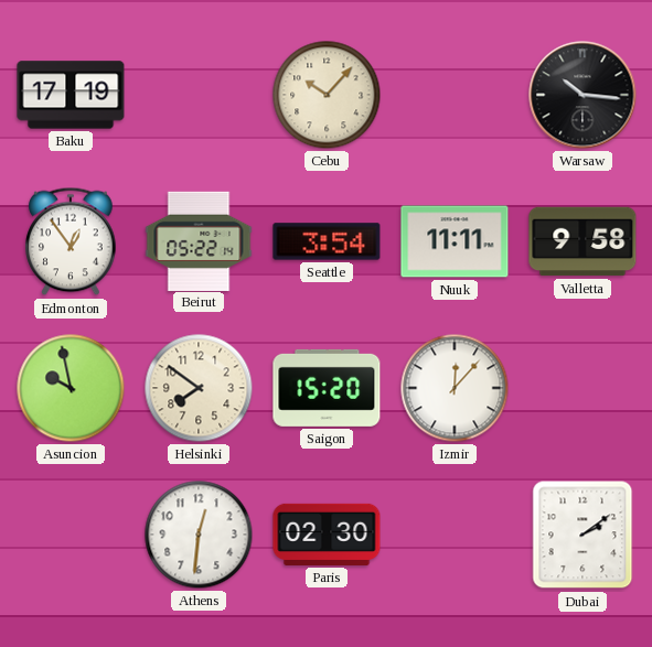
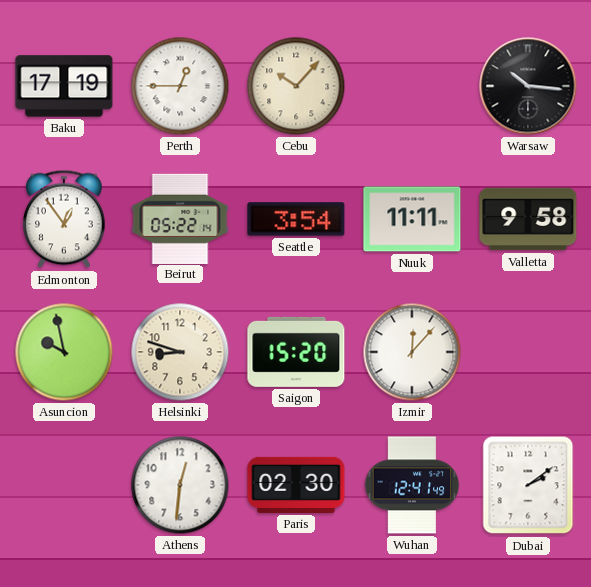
Perth: none -> 12:45 (180, 86)
Helsinki: 7:51 -> 8:48 (180, 352)
Wuhan: none -> 12:41 (412, 485)
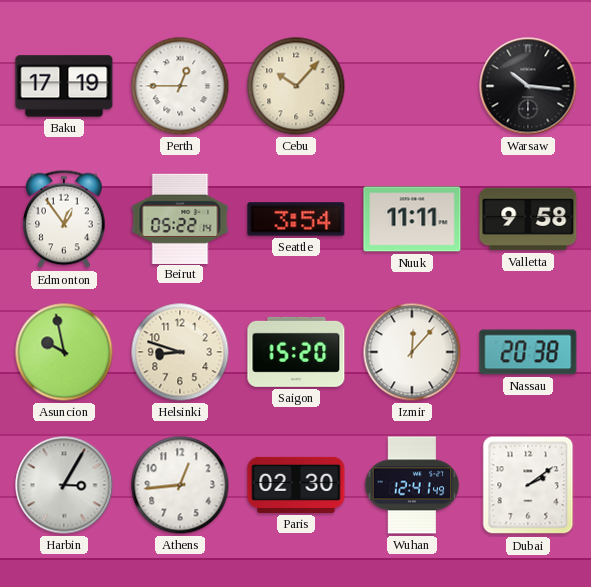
Nassau: none -> 20:38 (528, 352)
Harbin: none -> 3:05 (64, 485)
Athens: 12:31 -> 12:44 (180, 485)
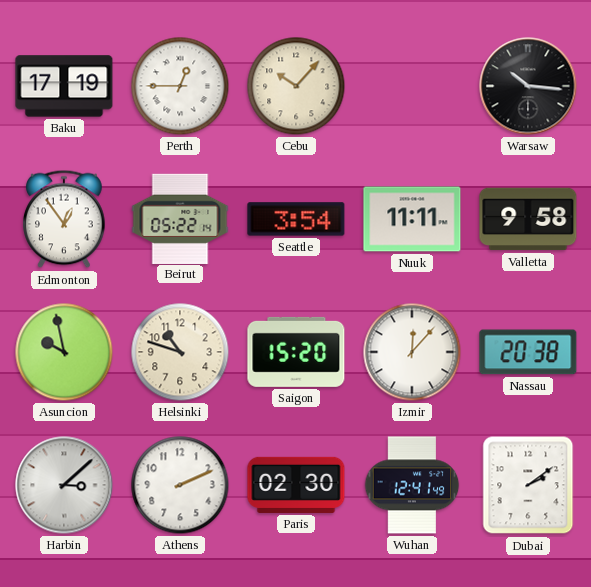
Helsinki: 8:48 -> 10:48 (180, 352)
Harbin: 3:05 -> 3:08 (64, 485)
Athens: 12:44 -> 2:11 (180, 485)
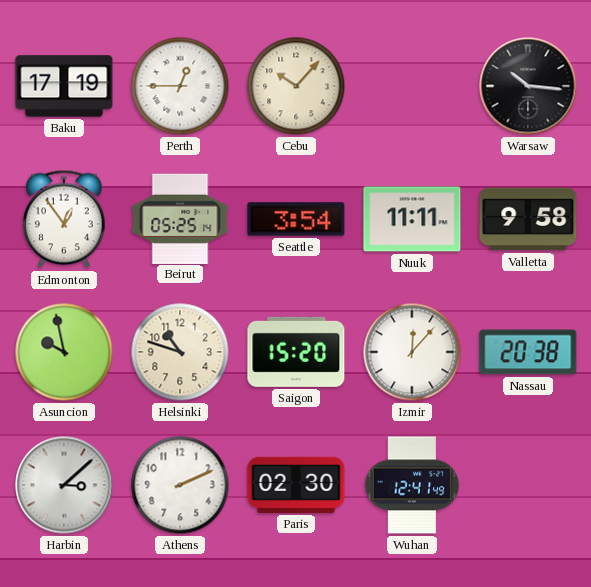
Beirut: 05:22 -> 05:25 (180, 218)
Dubai: 2:09 -> none (528, 485)
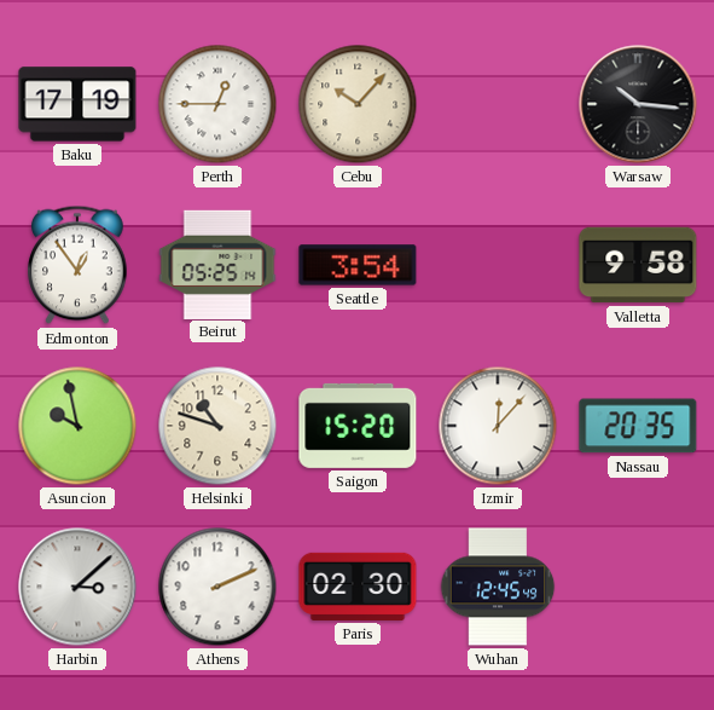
Nuuk: 11:11 -> none (412, 219)
Nassau: 20:38 -> 20:35 (638, 426)
Wuhan: 12:41 -> 12:45 (498, 587)
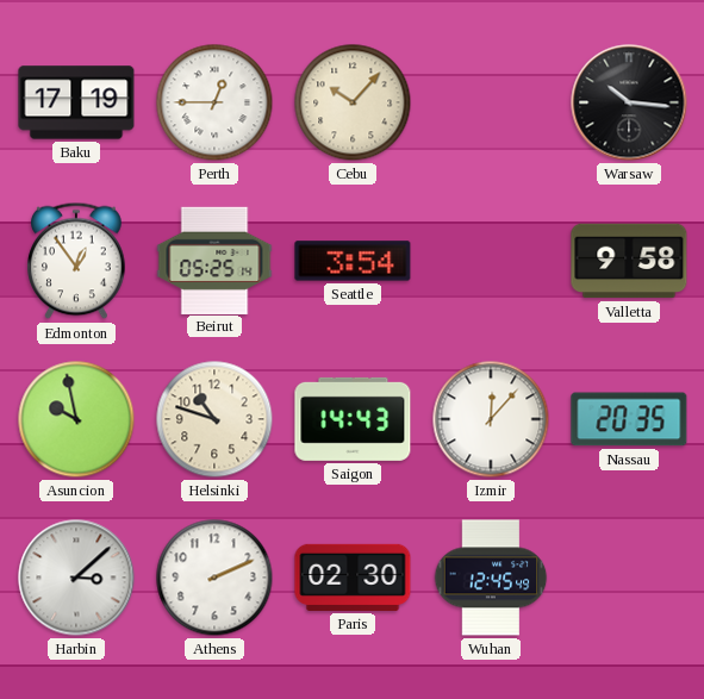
Saigon: 15:20 -> 14:43 (353, 419)
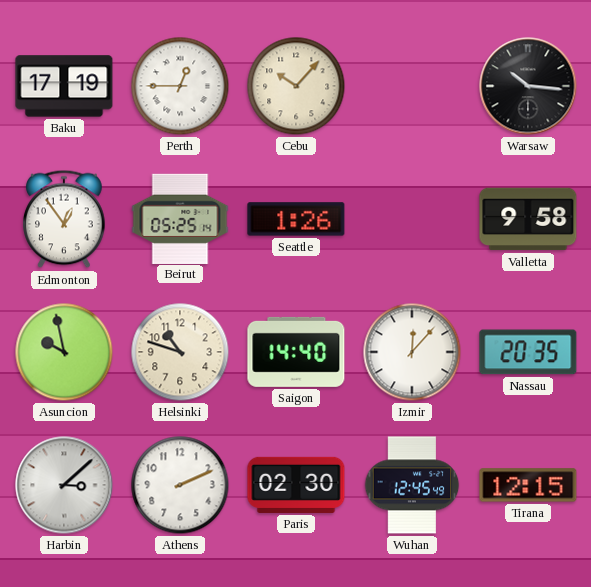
Seattle: 3:54 -> 1:26 (296, 219)
Saigon: 14:43 -> 14:40 (296, 352)
Tirana: none -> 12:15 (528, 485)
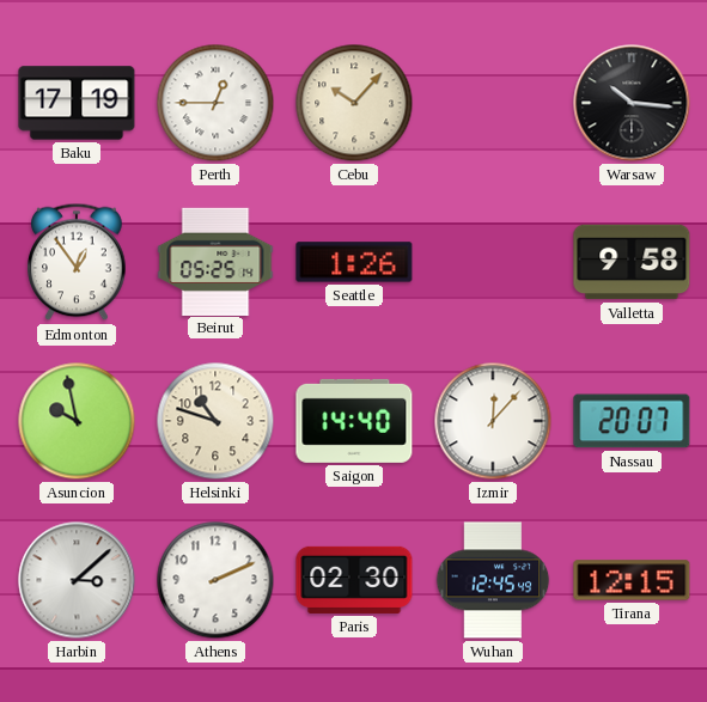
Nassau: 20:35 -> 20:07 (632, 421)
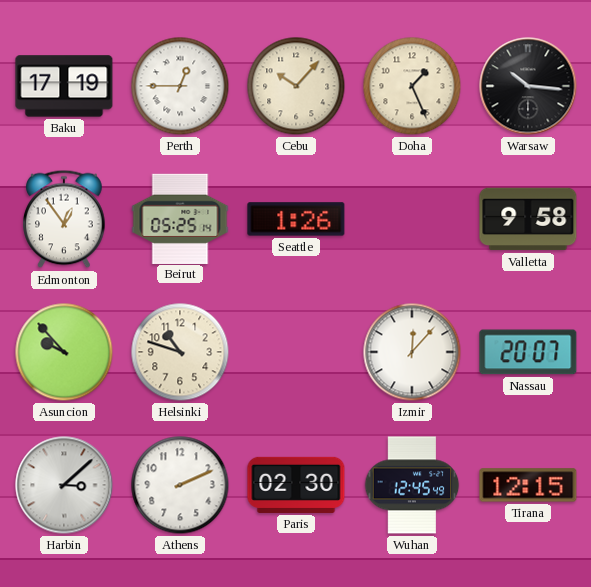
Doha: none -> 1:26 (412, 86)
Asuncion: 9:58 -> 9:53 (64, 352)
Saigon: 14:40 -> none (354, 421)
